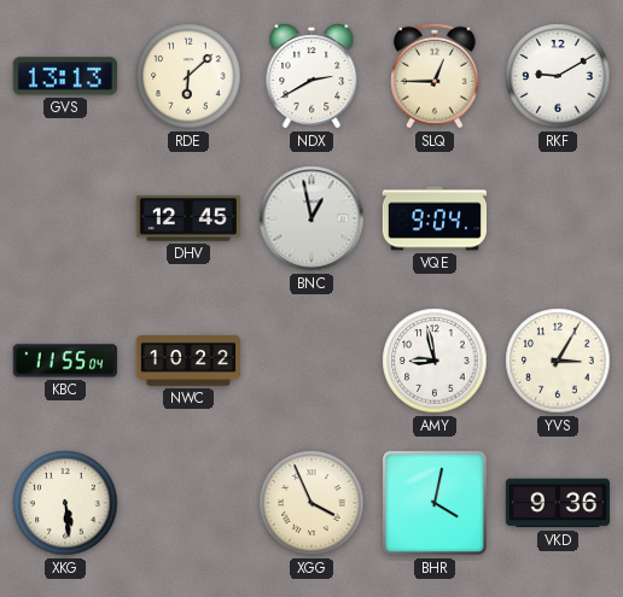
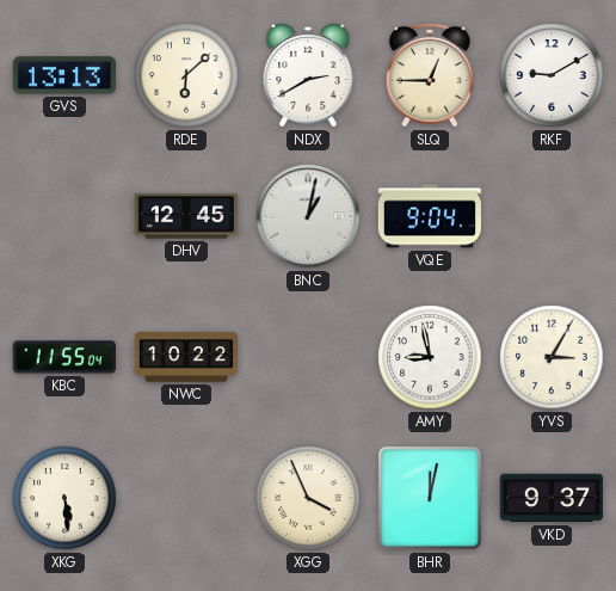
BNC: 12:58 -> 1:02 (308, 216)
BHR: 4:02 -> 12:02 (430, 498)
VKD: 9:36 -> 9:37 (552, 498)
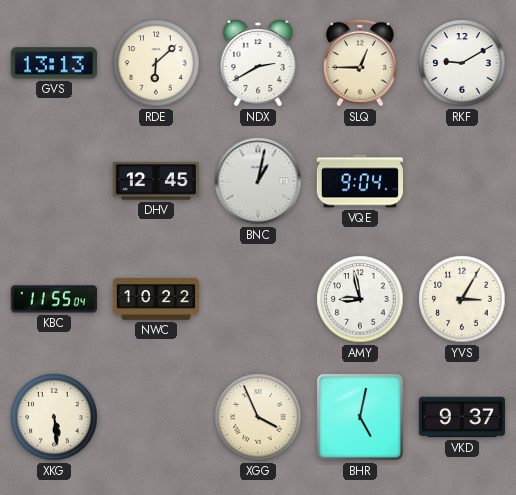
BHR: 12:02 -> 5:02 (360, 417)
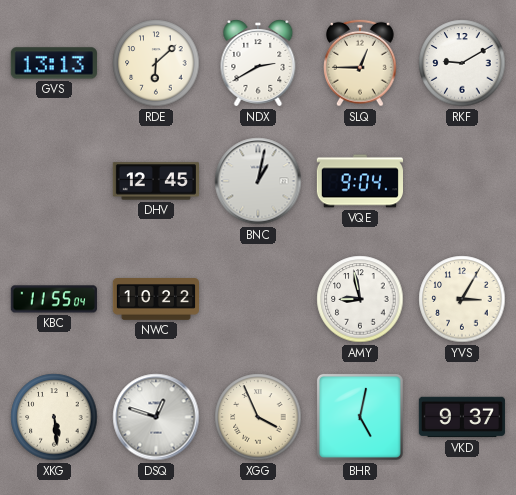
DSQ: none -> 12:48 (156, 417)
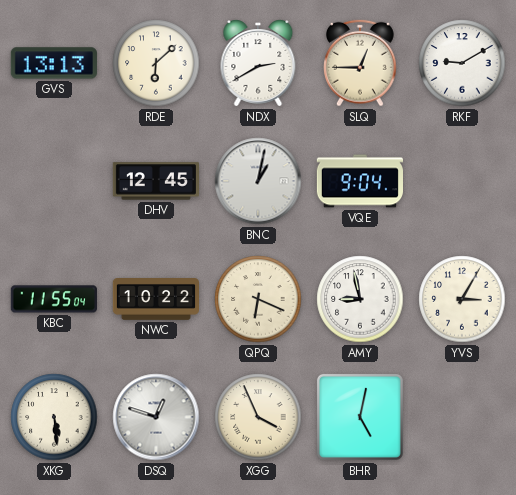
QPQ: none -> 6:19 (258, 299)
VKD: 9:37 -> none (462, 417)
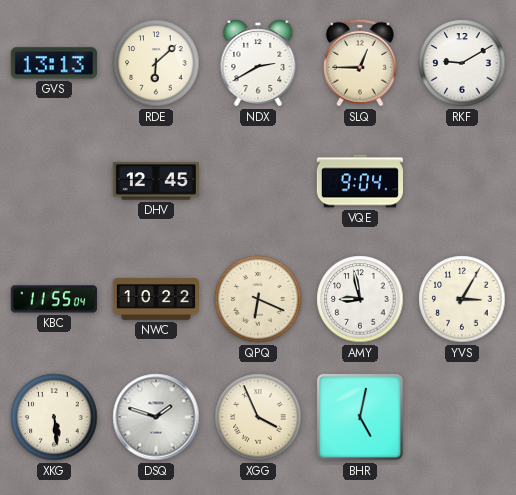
BNC: 1:02 -> none (258, 181)
DSQ: 12:48 -> 1:48 (156, 417)
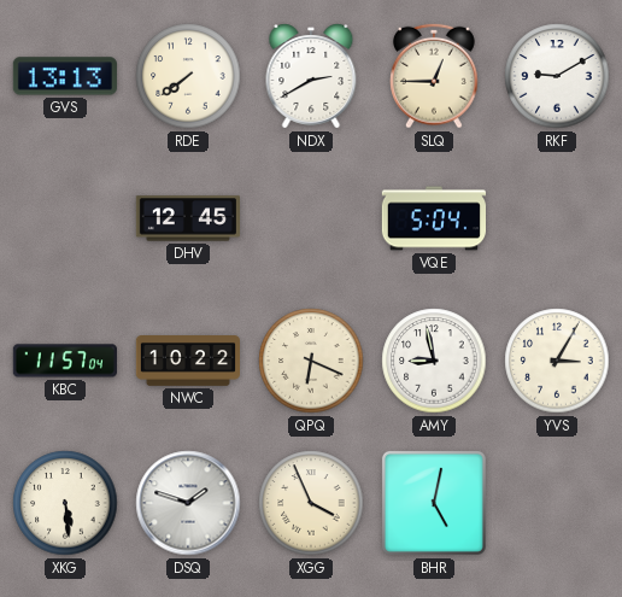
RDE: 6:08 -> 7:39 (188, 76)
VQE: 9:04 -> 5:04 (433, 218)
KBC: 11:55 -> 11:57 (65, 361)
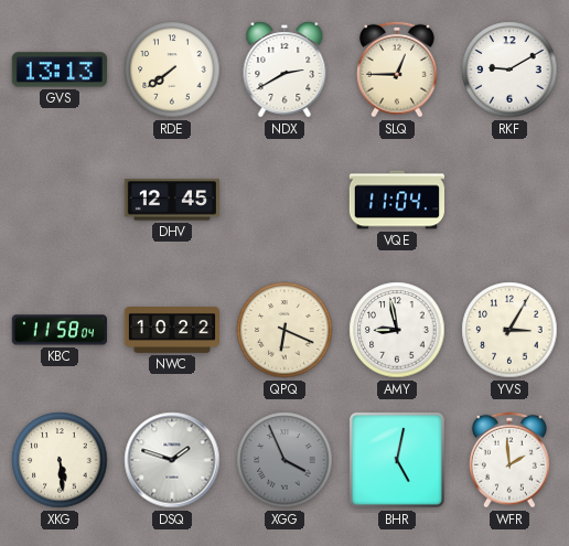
VQE: 5:04 -> 11:04 (396, 200)
KBC: 11:57 -> 11:58 (60, 330)
XGG dial: cream -> grey (284, 460)
WFR: none -> 1:59 (511, 460)
